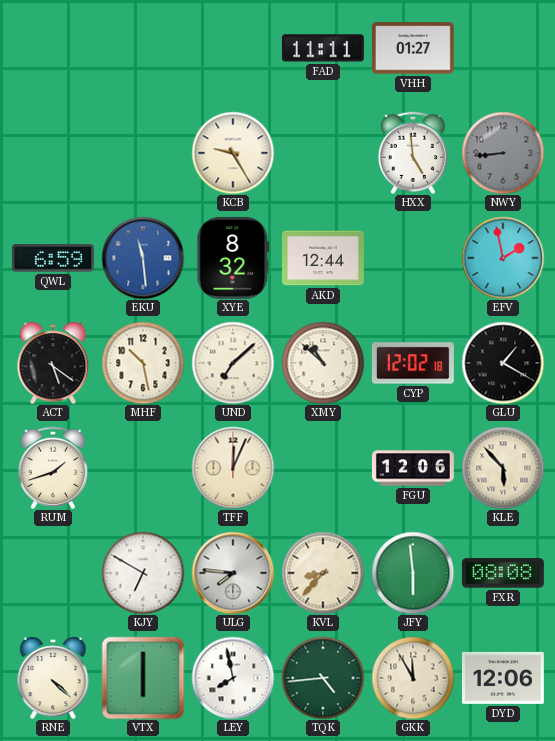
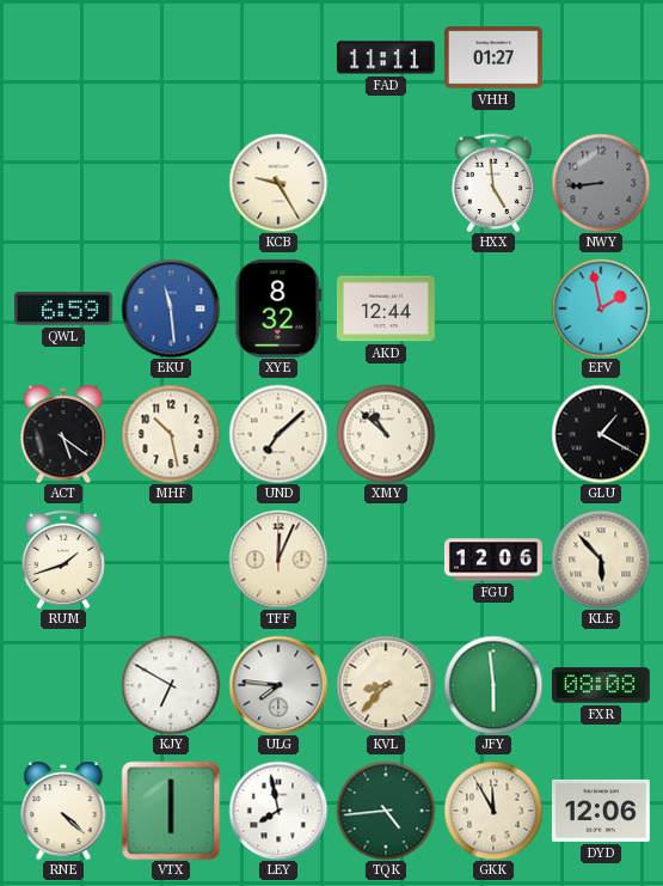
CYP: 12:02 -> none (413, 363)
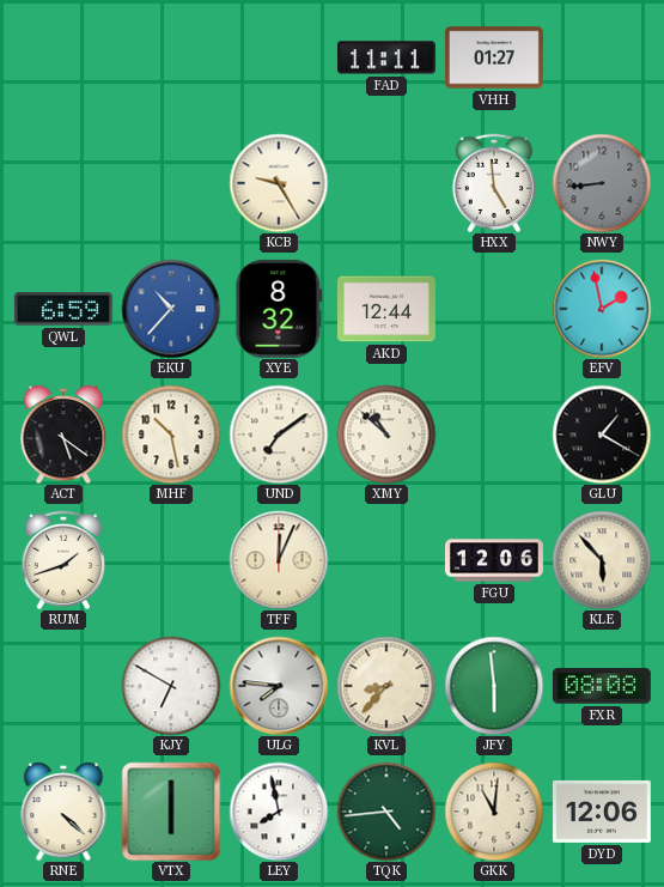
EKU: 11:29 -> 10:37 (171, 309)
UND: 7:08 -> 7:09 (279, 435)
GKK: 11:55 -> 11:01 (494, 812)
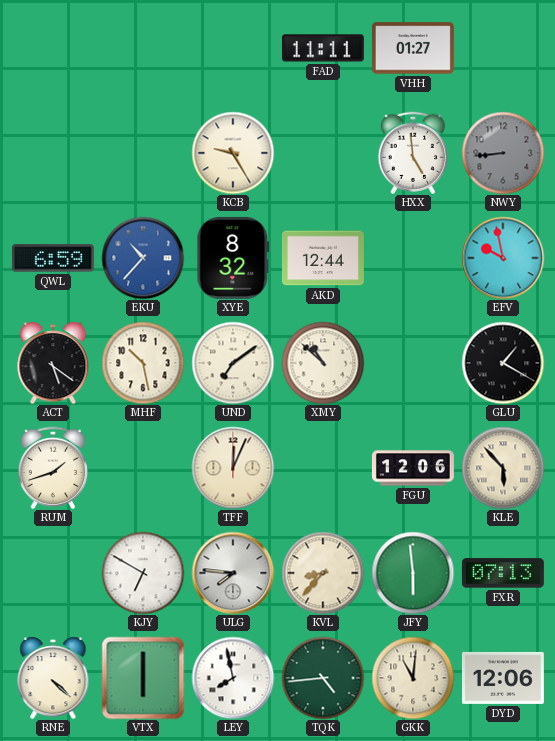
EFV: 1:58 -> 9:58 (503, 258)
FXR: 08:08 -> 07:13 (503, 573)
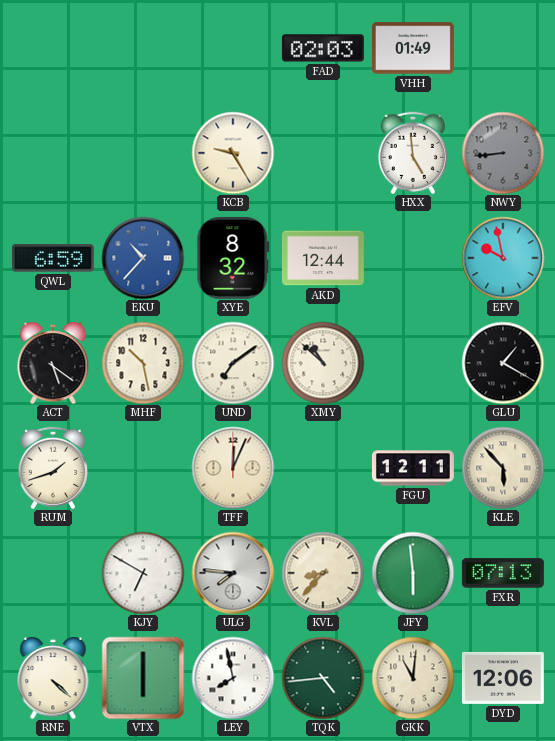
FAD: 11:11 -> 02:03 (323, 48)
VHH: 01:27 -> 01:49 (413, 48)
FGU: 12:06 -> 12:11 (413, 468)
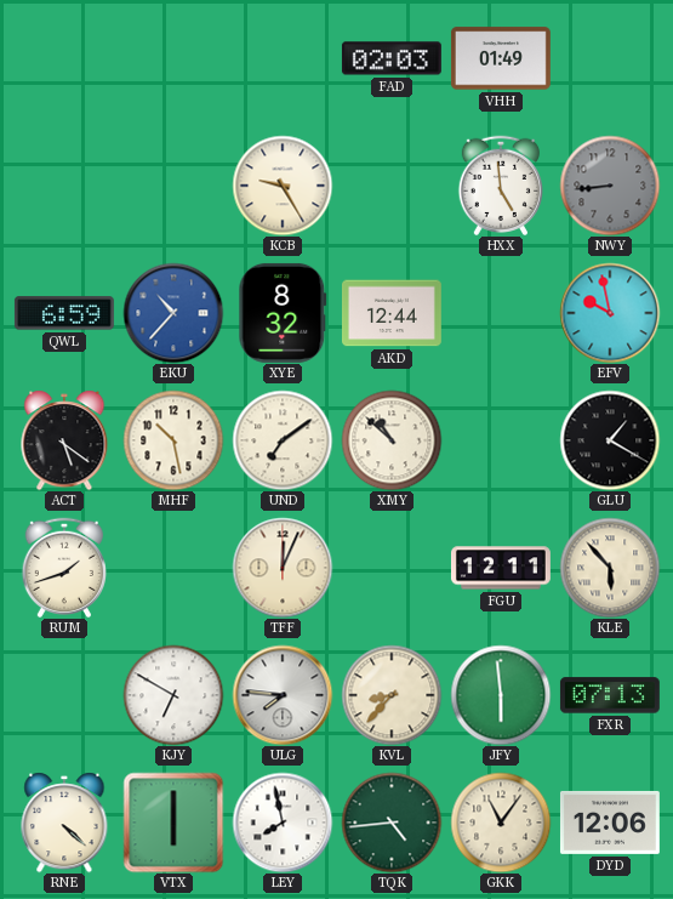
GKK: 11:01 -> 11:06 (501, 823)
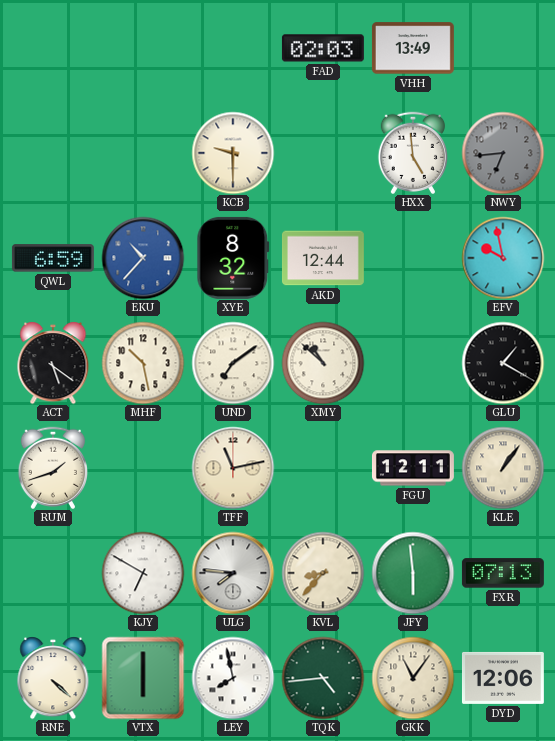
VHH: 01:49 -> 13:49 (413, 48)
KCB: 9:25 -> 9:30 (233, 153)
NWY: 8:44 -> 6:44 (503, 153)
TFF: 12:04 -> 11:13 (233, 468)
KLE: 5:53 -> 1:06 (503, 468)
